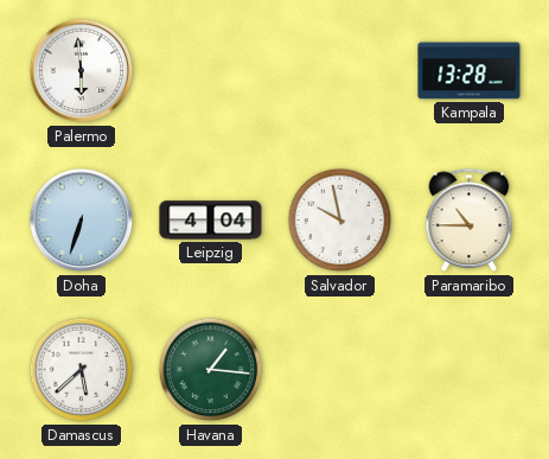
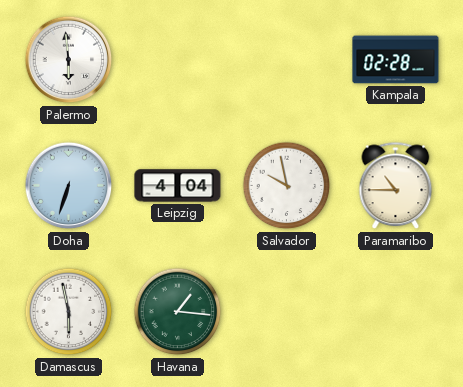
Kampala: 13:28 -> 02:28 (396, 60)
Damascus: 5:38 -> 5:58 (69, 312)
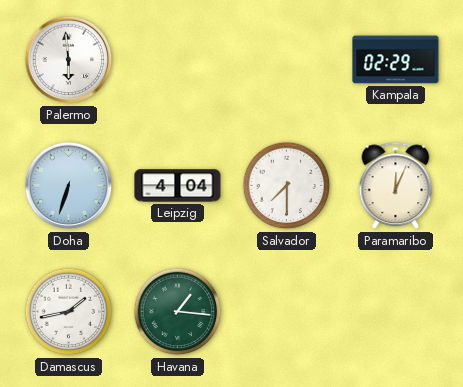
Kampala: 02:28 -> 02:29 (396, 60)
Salvador: 9:58 -> 7:30 (287, 186)
Paramaribo: 10:45 -> 12:04 (396, 186)
Damascus: 5:58 -> 1:43 (69, 312)
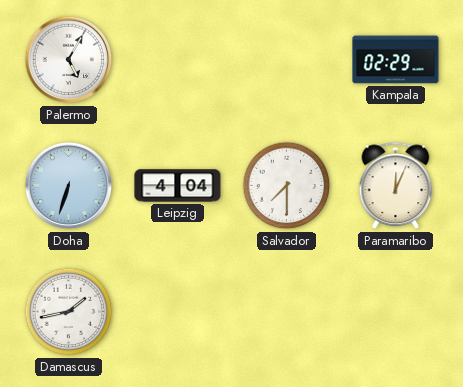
Palermo: 5:59 -> 5:05 (69, 60)
Havana: 1:16 -> none (178, 312)
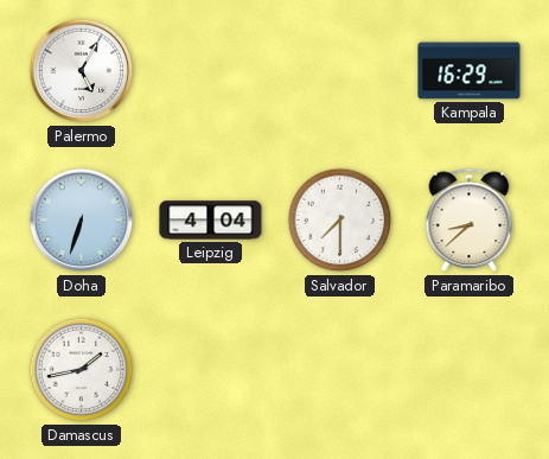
Kampala: 02:29 -> 16:29 (470, 71)
Paramaribo: 12:04 -> 8:38 (470, 221)
